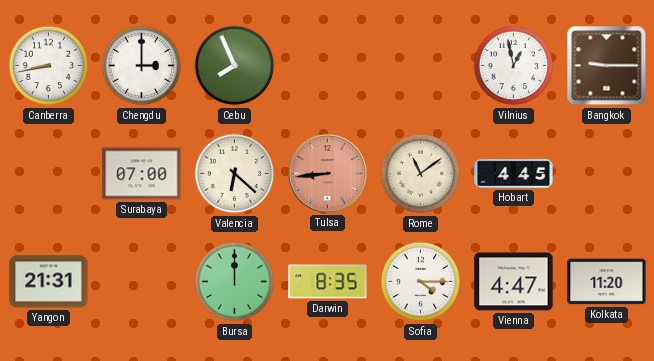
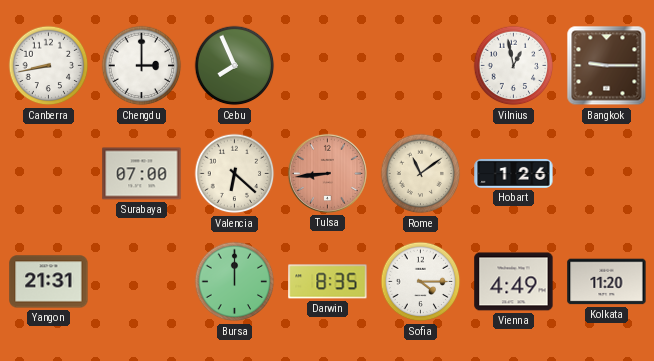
Hobart: 4:45 -> 1:26 (514, 173)
Vienna: 4:47 -> 4:49 (514, 282)
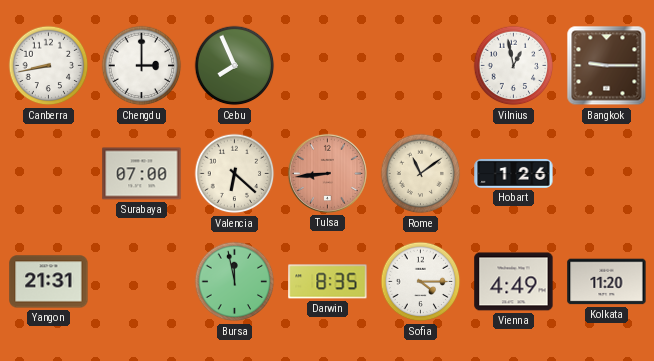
Bursa: 12:00 -> 11:58 (235, 282)
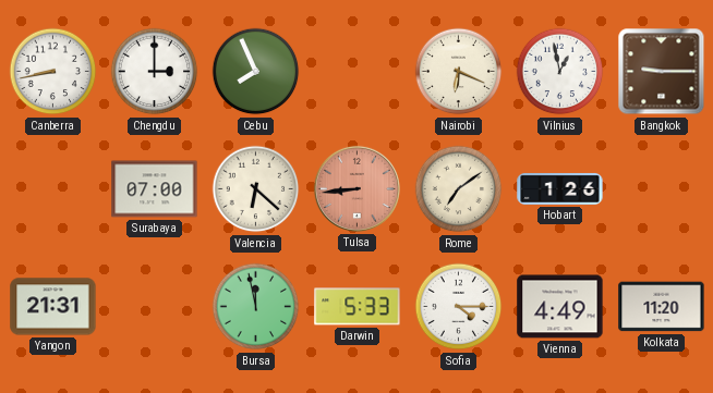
Nairobi: none -> 6:19 (459, 72)
Rome: 11:09 -> 7:09 (459, 189)
Darwin: 8:35 -> 5:33 (358, 307)
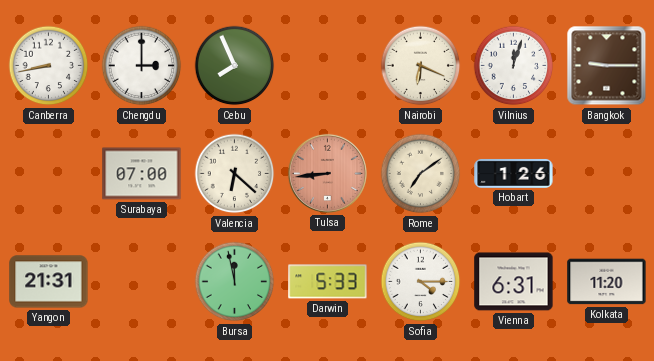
Vilnius: 12:58 -> 12:03 (514, 66)
Vienna: 4:49 -> 6:31 (514, 282)
